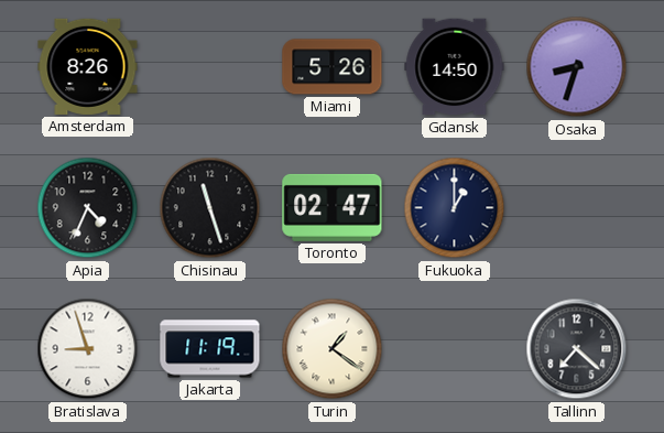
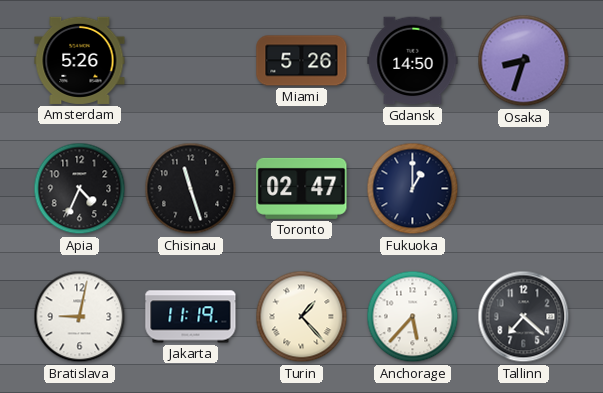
Amsterdam: 8:26 -> 5:26 (80, 60)
Bratislava: 8:57 -> 9:02 (80, 317)
Turin: 1:21 -> 1:23 (302, 317)
Anchorage: none -> 5:37 (413, 317)
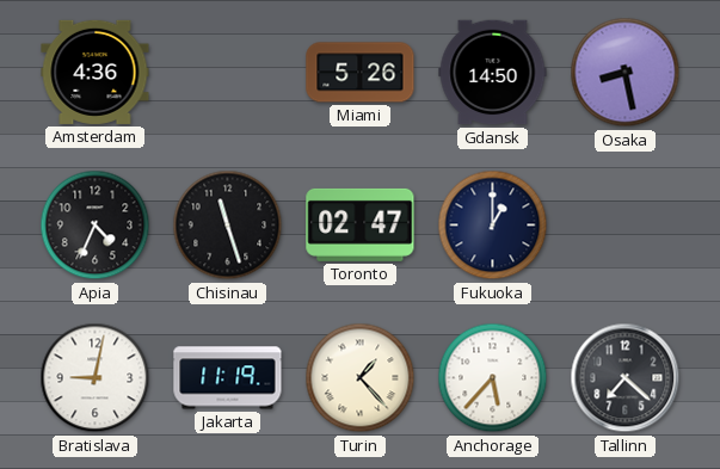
Amsterdam: 5:26 -> 4:36 (96, 72)
Osaka: 8:33 -> 8:28 (626, 73)
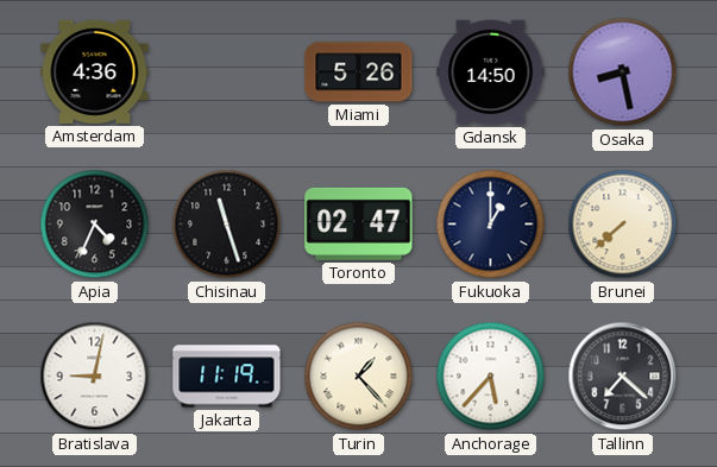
Brunei: none -> 7:38 (623, 225)
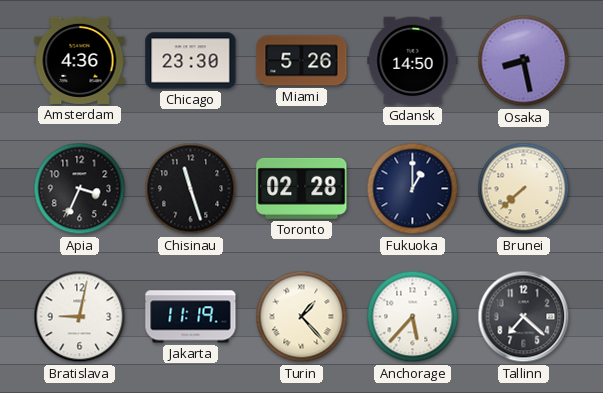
Chicago: none -> 23:30 (191, 61)
Apia: 4:34 -> 3:34 (80, 189)
Toronto: 02:47 -> 02:28 (302, 188)
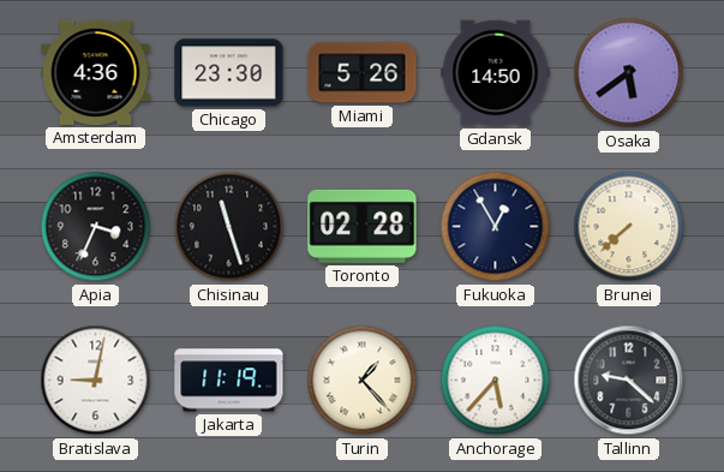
Osaka: 8:28 -> 5:39 (629, 73)
Fukuoka: 1:00 -> 12:55 (496, 227)
Tallinn: 7:22 -> 9:22 (629, 381)
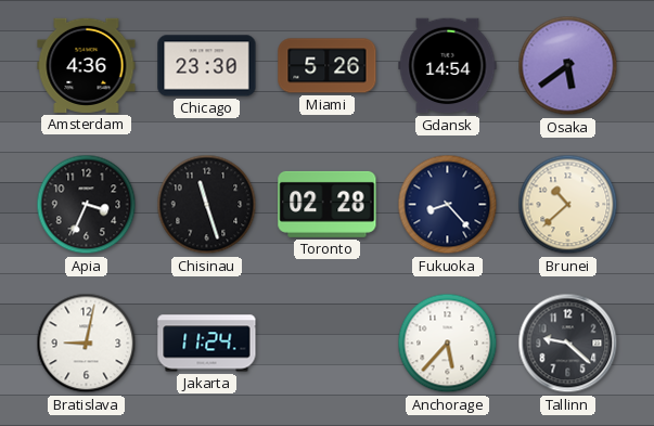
Gdansk: 14:50 -> 14:54 (448, 66)
Fukuoka: 12:55 -> 8:23 (448, 205)
Brunei: 7:38 -> 10:38 (568, 205)
Jakarta: 11:19 -> 11:24 (207, 344)
Turin: 1:23 -> none (363, 381)
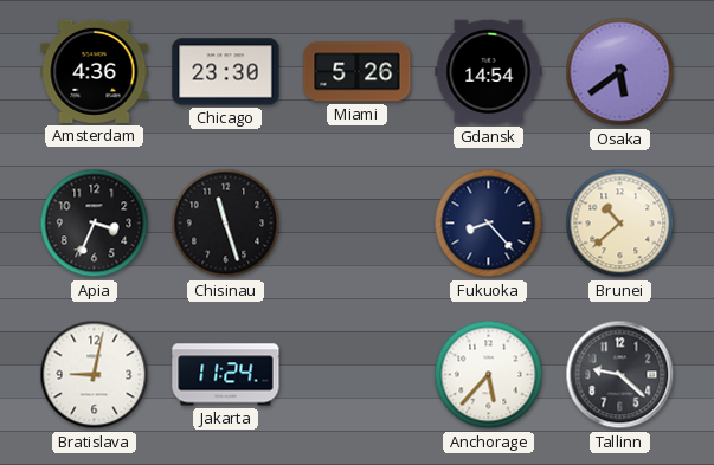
Toronto: 02:28 -> none (328, 204)
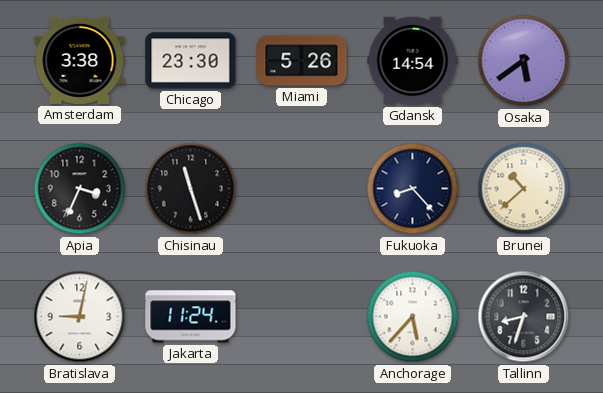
Amsterdam: 4:36 -> 3:38 (80, 60)
Tallinn: 9:22 -> 8:33 (524, 317)
